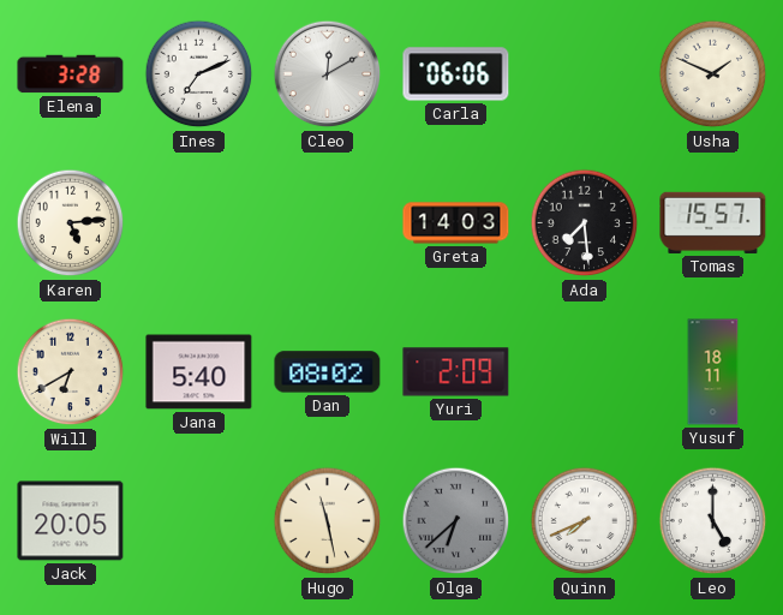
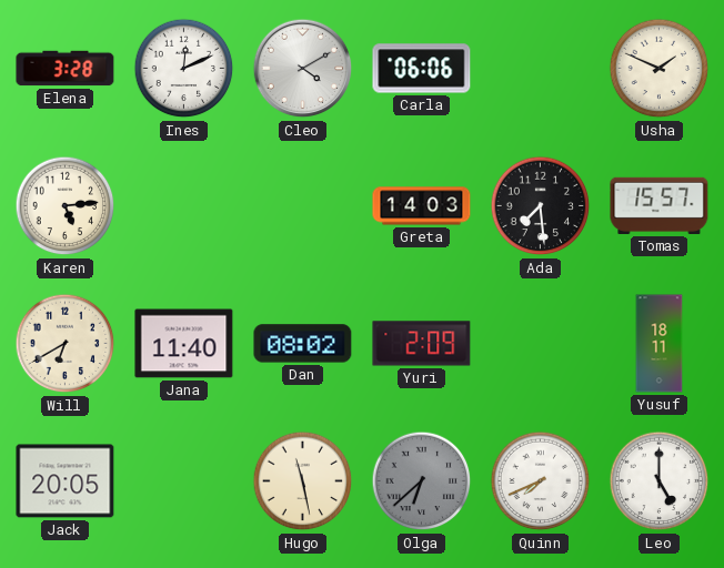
Ines: 7:11 -> 12:11 (184, 69)
Cleo: 12:10 -> 4:10 (303, 69)
Jana: 5:40 -> 11:40 (184, 344)
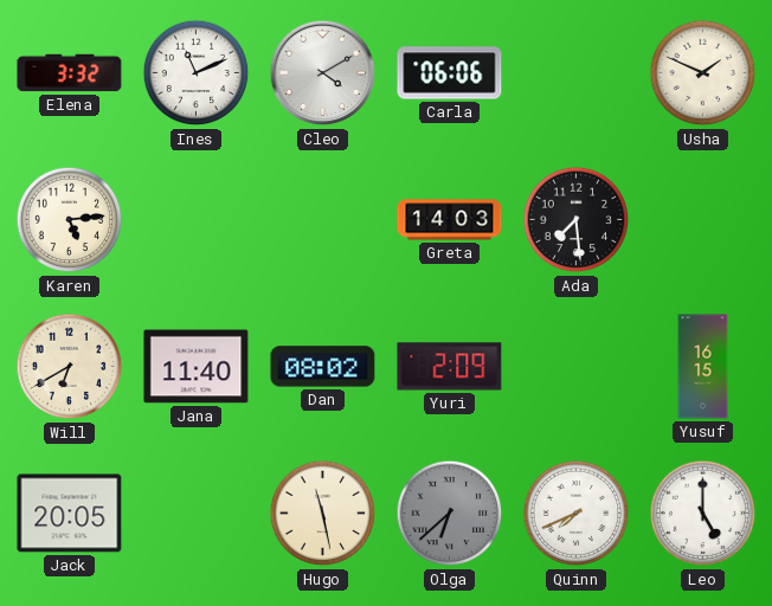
Elena: 3:28 -> 3:32 (70, 73)
Ines: 12:11 -> 11:11 (197, 73)
Tomas: 15:57 -> none (660, 205)
Yusuf: 18:11 -> 16:15 (703, 367)
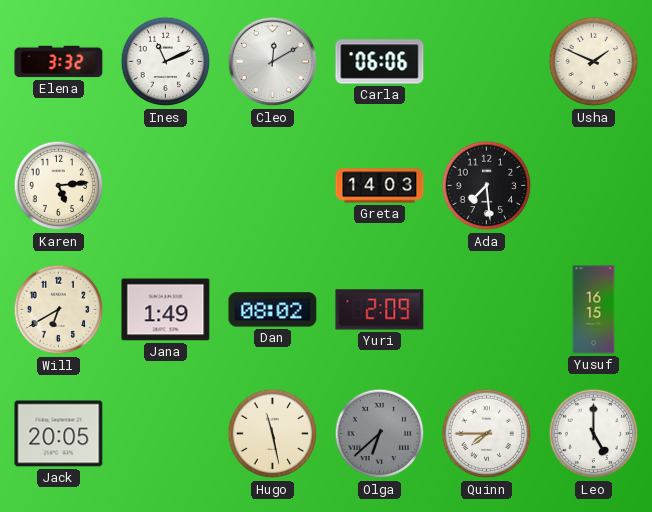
Cleo: 4:10 -> 12:10 (273, 62)
Jana: 11:40 -> 1:49 (166, 310)
Quinn: 7:41 -> 7:45 (487, 434)
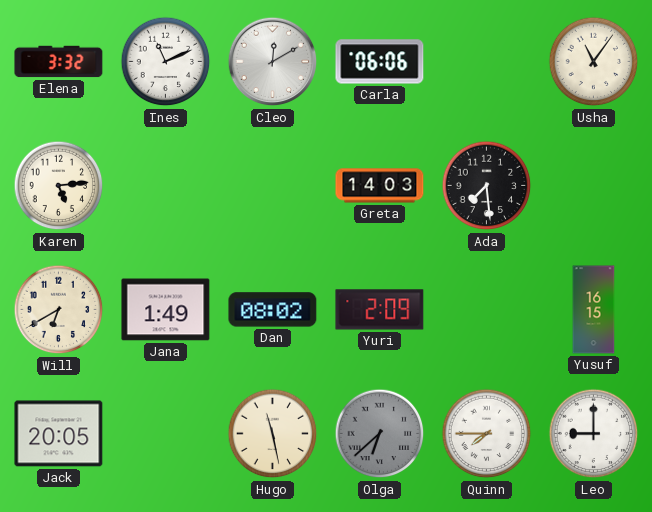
Usha: 1:49 -> 11:06 (594, 62)
Leo: 5:00 -> 9:00 (594, 434)
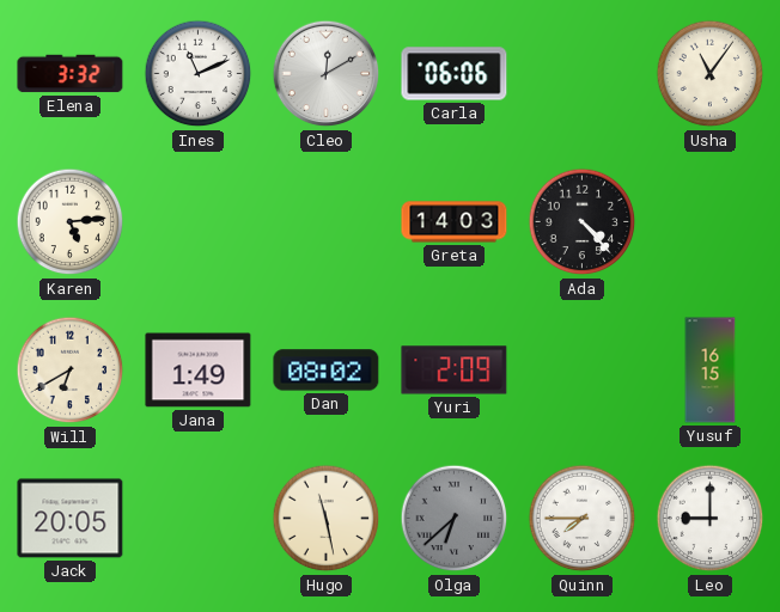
Ada: 7:29 -> 4:23 (583, 222)
